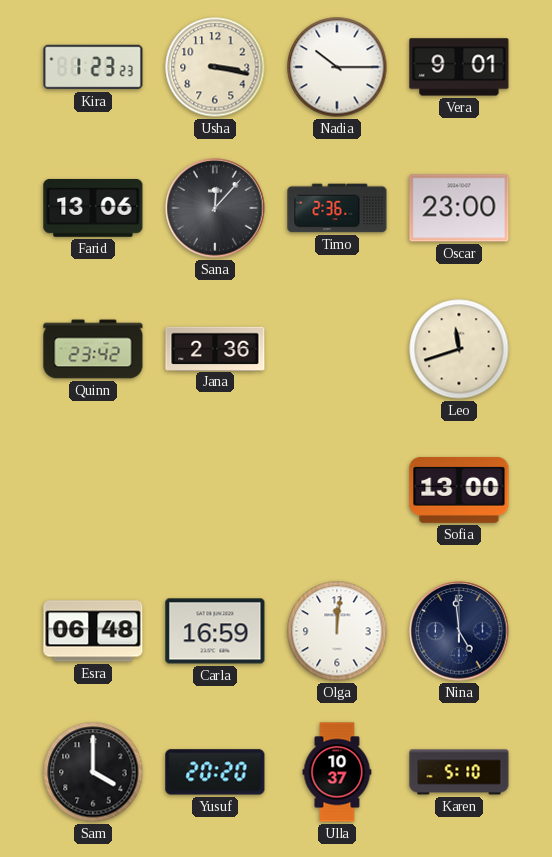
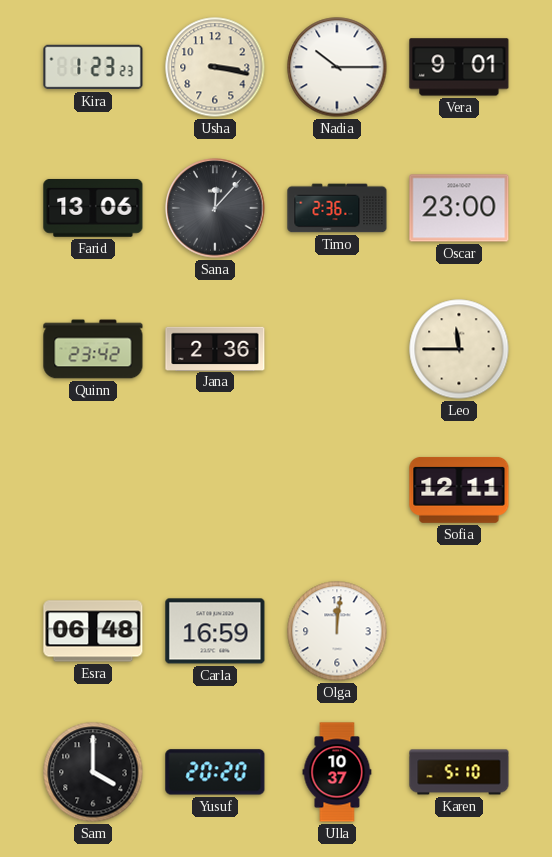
Leo: 11:42 -> 11:45 (459, 349)
Sofia: 13:00 -> 12:11 (459, 490)
Nina: 4:59 -> none (459, 631)
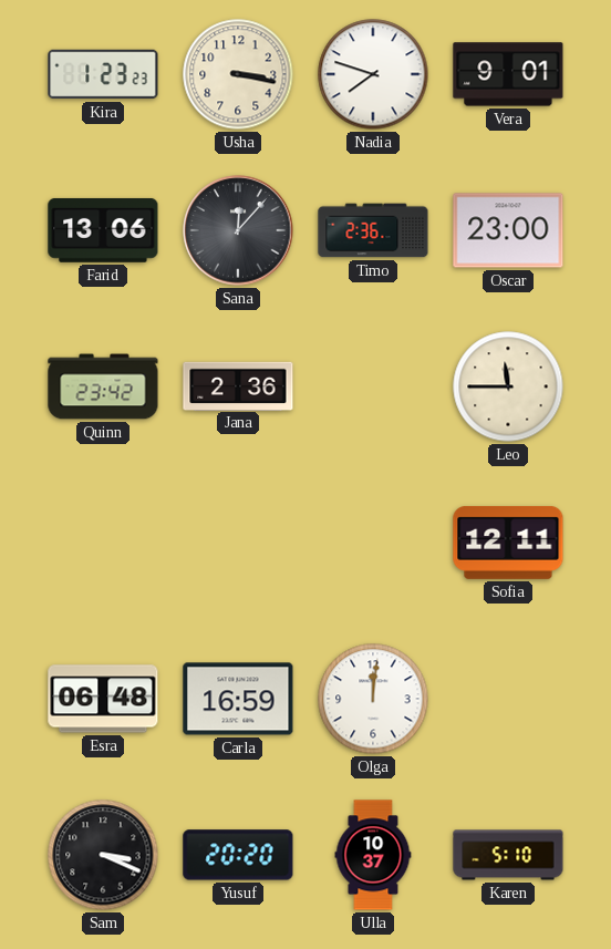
Nadia: 10:15 -> 7:48 (373, 74)
Sam: 4:00 -> 3:19 (103, 855)
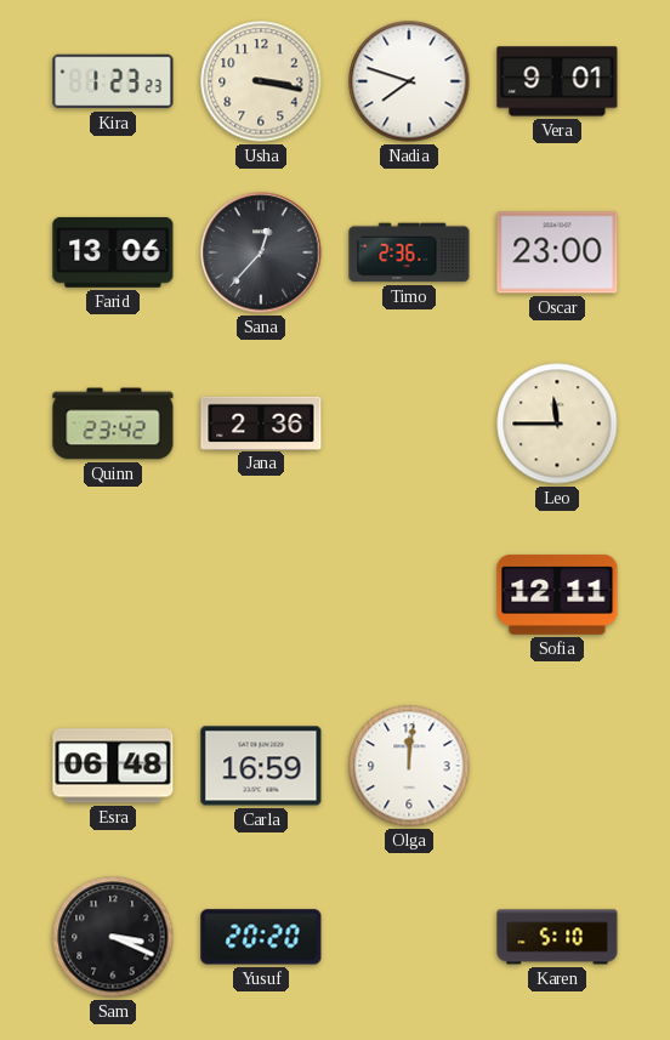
Sana: 12:07 -> 12:37 (261, 252)
Ulla: 10:37 -> none (373, 855)
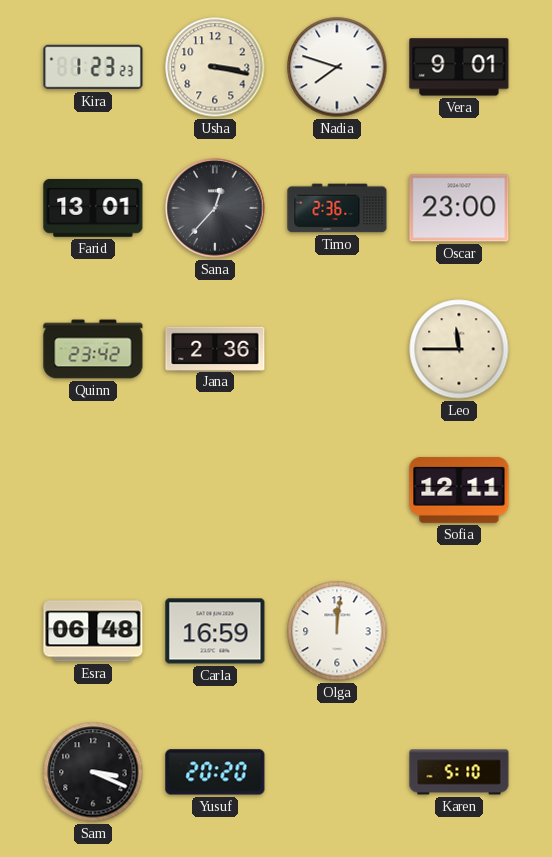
Farid: 13:06 -> 13:01 (93, 208)
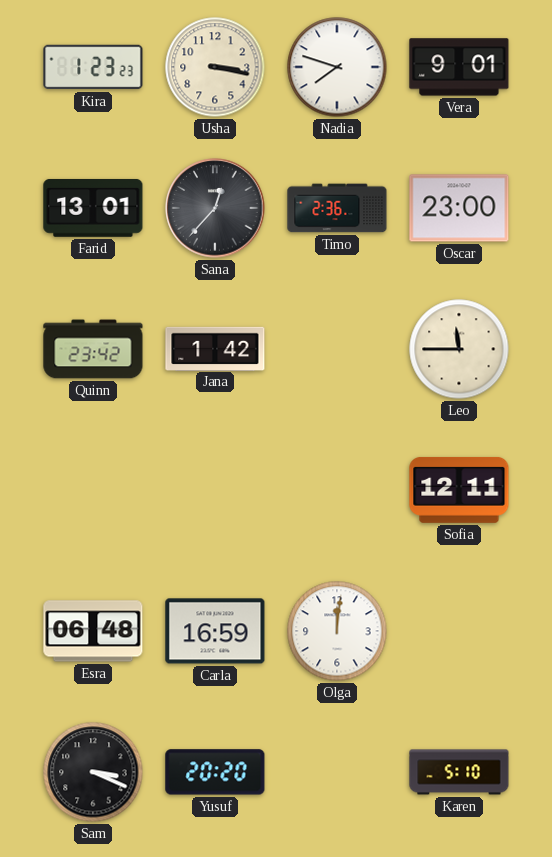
Jana: 2:36 -> 1:42 (215, 348)
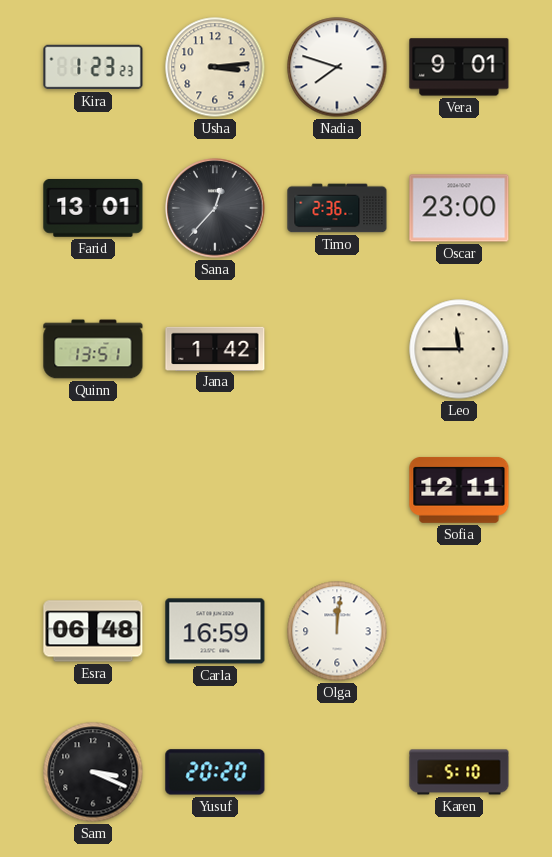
Usha: 3:17 -> 3:14 (215, 67)
Quinn: 23:42 -> 13:51 (93, 349)
